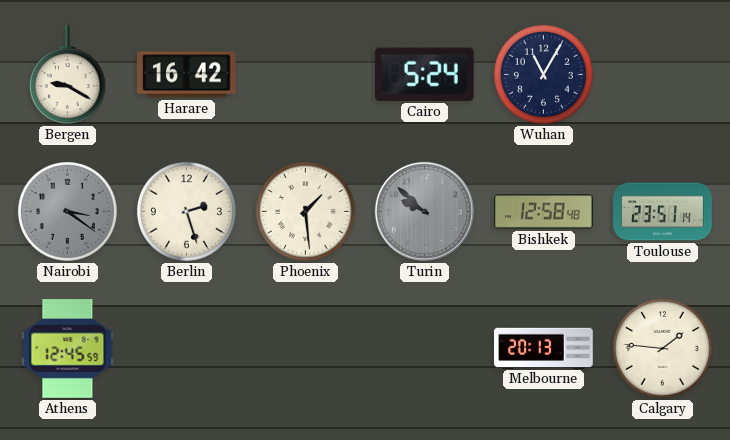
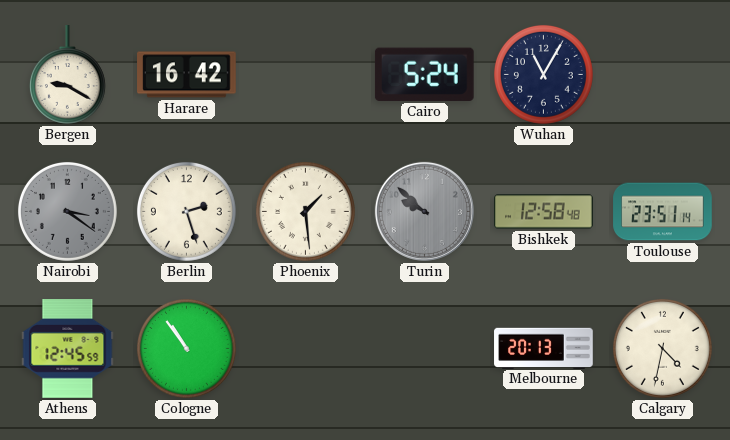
Cologne: none -> 10:54 (186, 348)
Calgary: 1:46 -> 4:32 (662, 348)
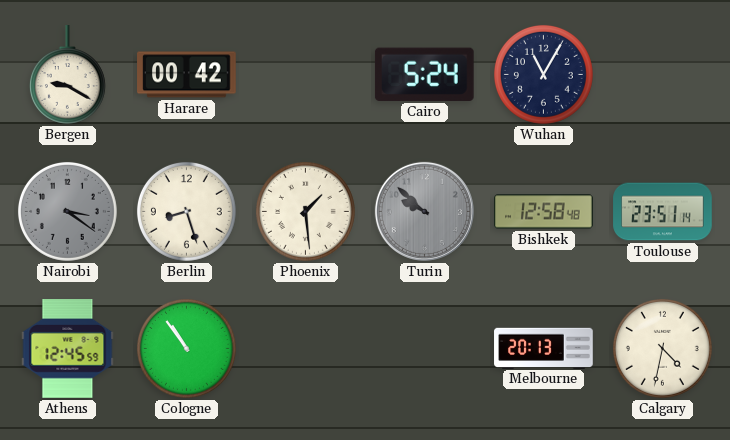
Harare: 16:42 -> 00:42 (187, 75)
Berlin: 2:27 -> 8:27 (186, 211)
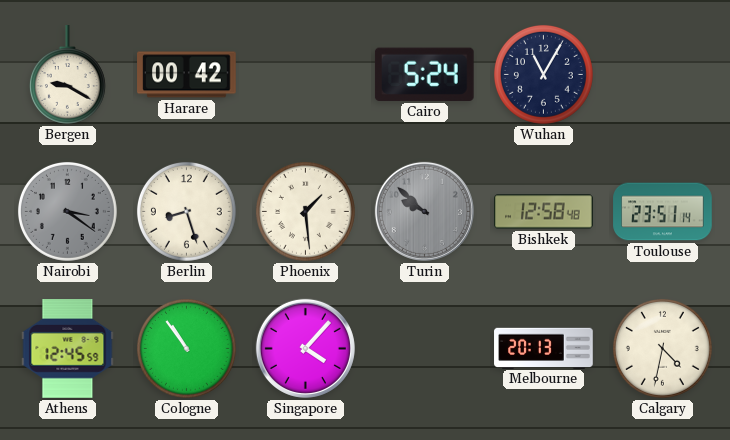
Singapore: none -> 4:07 (305, 348)
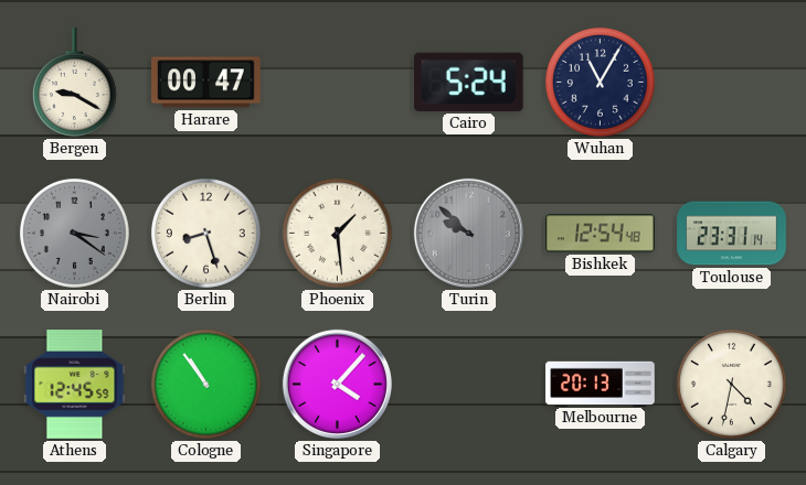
Harare: 00:42 -> 00:47 (206, 83)
Bishkek: 12:58 -> 12:54 (601, 234)
Toulouse: 23:51 -> 23:31 (732, 234)
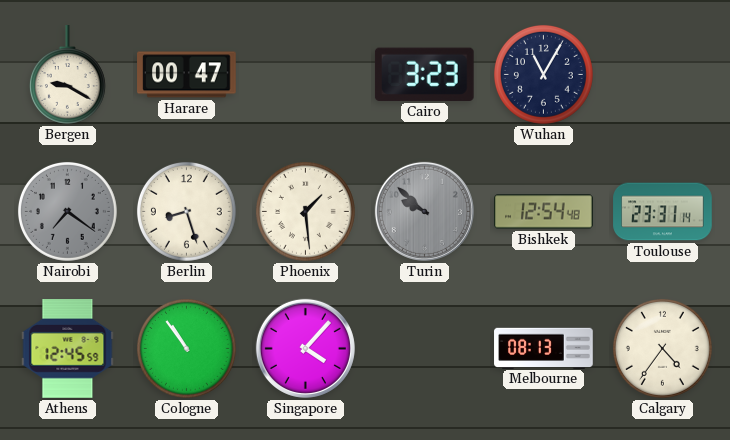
Cairo: 5:24 -> 3:23 (424, 74)
Nairobi: 3:21 -> 7:21 (67, 211)
Melbourne: 20:13 -> 08:13 (544, 348)
Calgary: 4:32 -> 4:36 (662, 348)
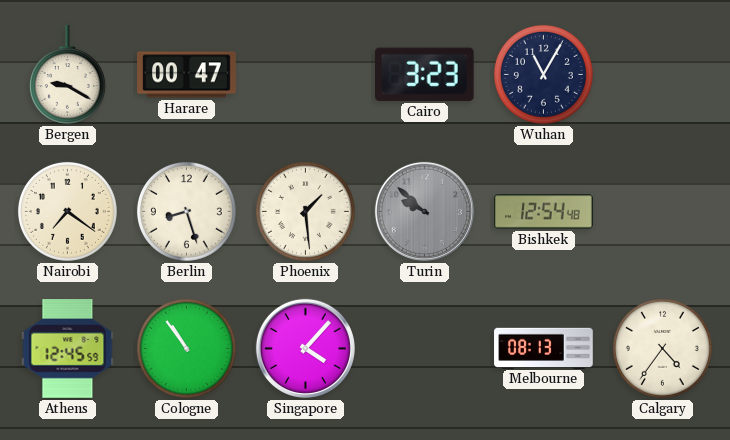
Nairobi dial: grey -> cream (67, 211)
Toulouse: 23:31 -> none (663, 212)
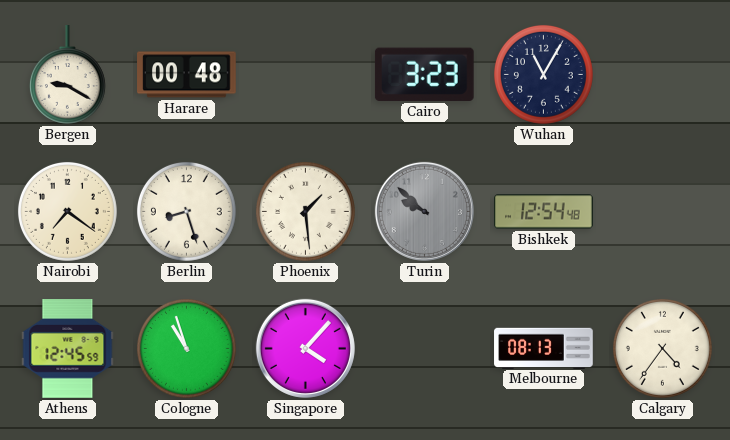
Harare: 00:47 -> 00:48 (187, 75)
Cologne: 10:54 -> 10:57 (186, 348)
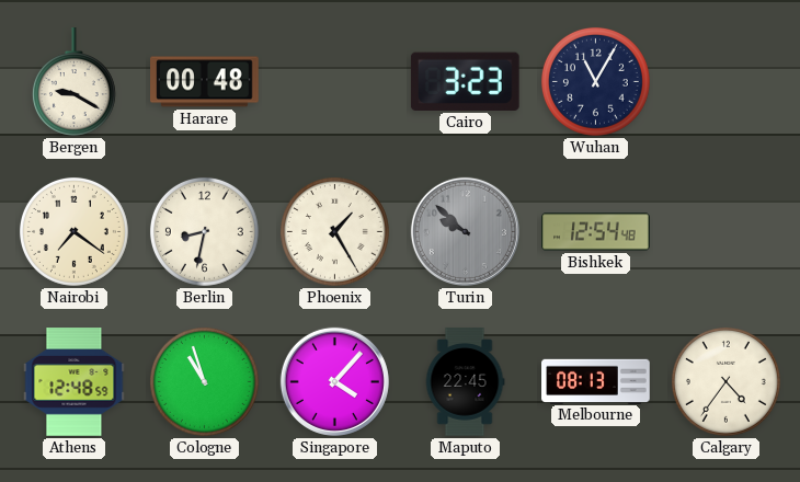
Berlin: 8:27 -> 8:32 (204, 231)
Phoenix: 1:29 -> 1:25 (334, 231)
Athens: 12:45 -> 12:48 (75, 382)
Maputo: none -> 22:45 (465, 382)
